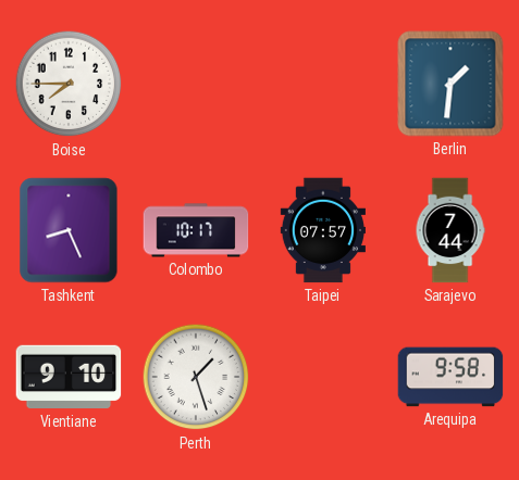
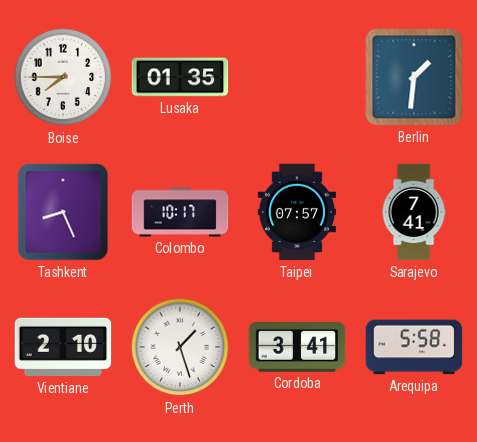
Lusaka: none -> 01:35 (180, 77)
Sarajevo: 7:44 -> 7:41 (414, 212)
Vientiane: 9:10 -> 2:10 (63, 347)
Cordoba: none -> 3:41 (297, 347)
Arequipa: 9:58 -> 5:58 (414, 347)
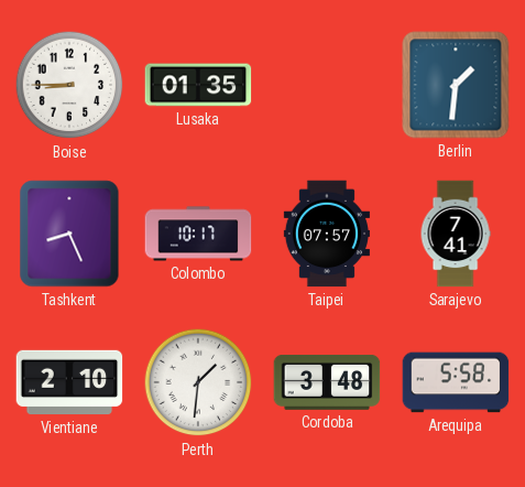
Boise: 7:45 -> 8:45 (69, 85)
Perth: 1:27 -> 1:31 (198, 382)
Cordoba: 3:41 -> 3:48 (327, 382)
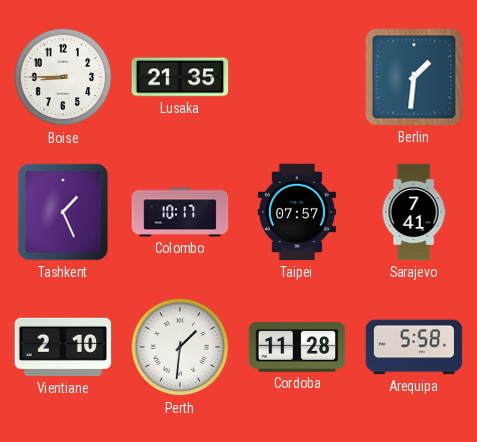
Lusaka: 01:35 -> 21:35 (180, 77)
Tashkent: 8:26 -> 1:26 (63, 212)
Cordoba: 3:48 -> 11:28 (297, 347)
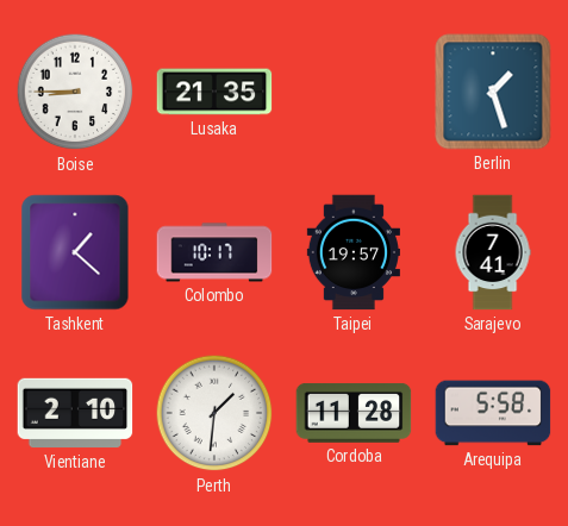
Berlin: 1:31 -> 1:27 (493, 92)
Tashkent: 1:26 -> 1:22 (75, 252)
Taipei: 07:57 -> 19:57 (354, 252)
